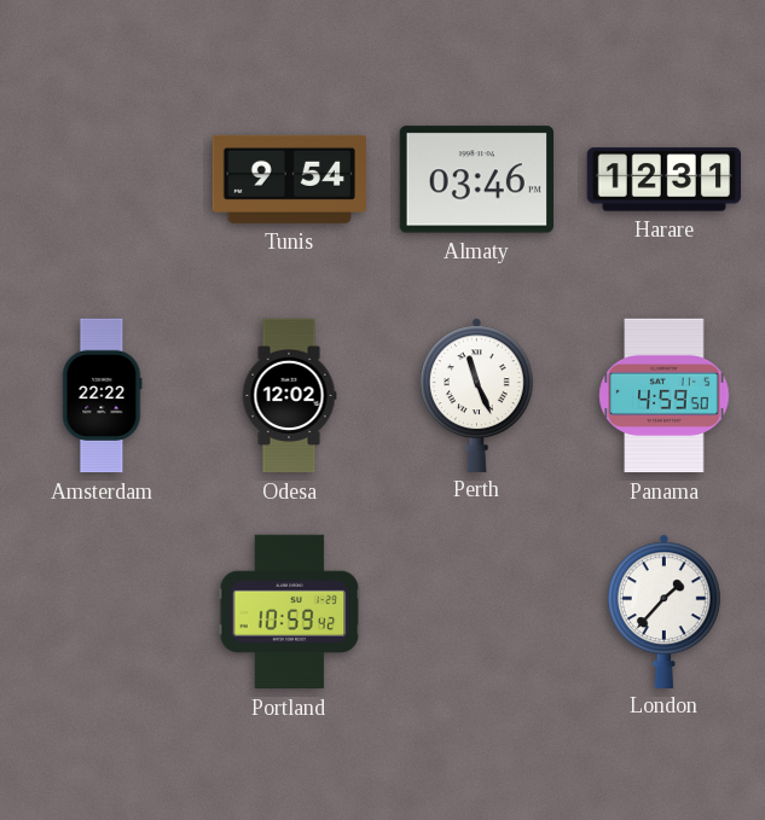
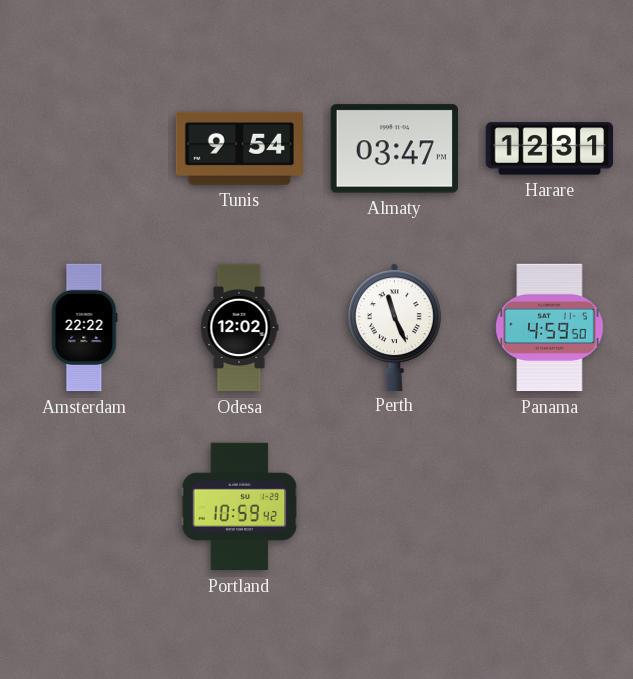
Almaty: 03:46 -> 03:47 (394, 149)
London: 1:37 -> none (663, 611)
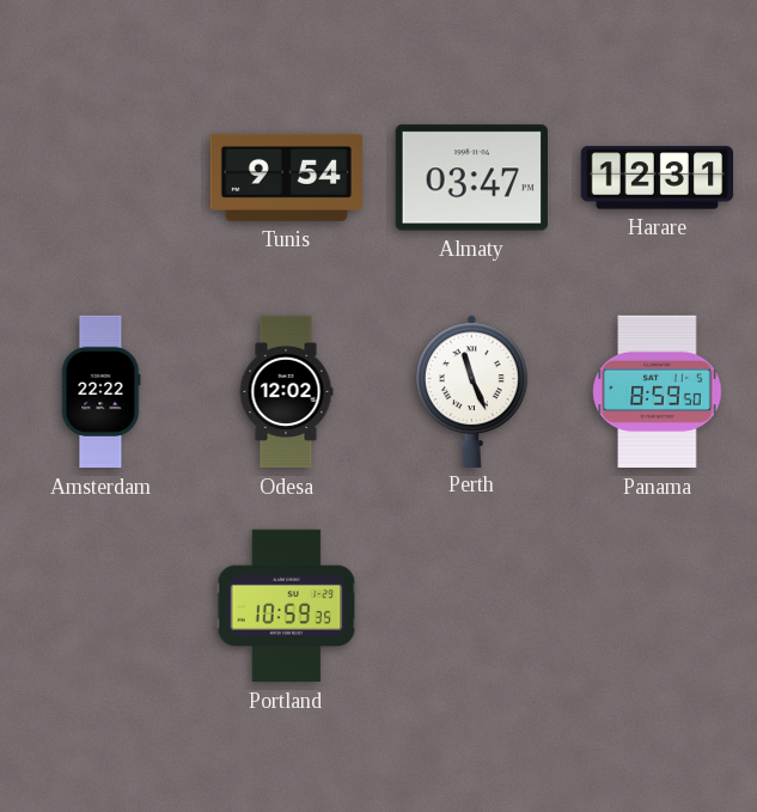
Panama: 4:59 -> 8:59 (658, 392)
Portland: 10:59:42 -> 10:59:35 (287, 606)
